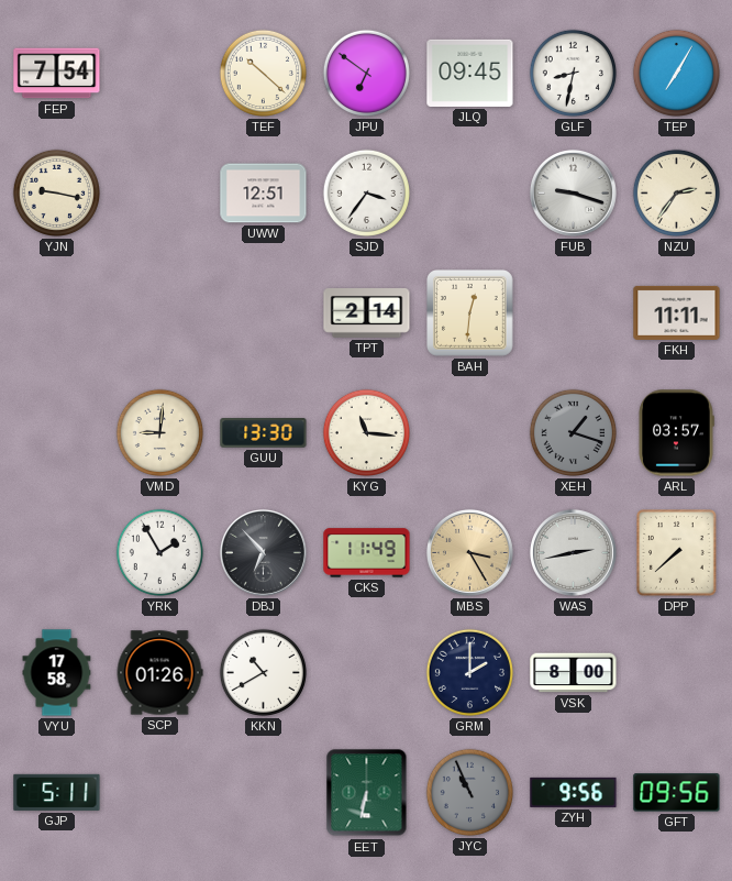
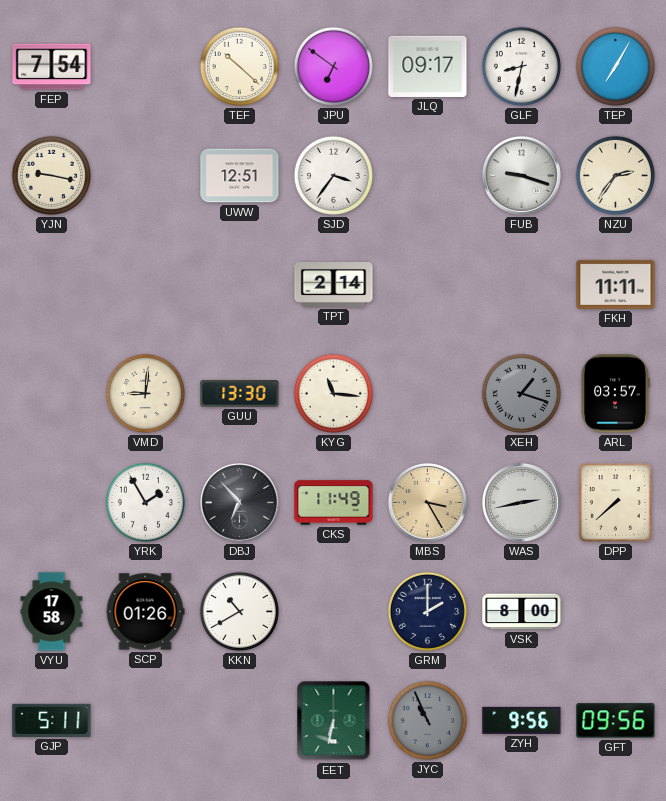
JLQ: 09:45 -> 09:17 (428, 66)
BAH: 12:31 -> none (470, 313)
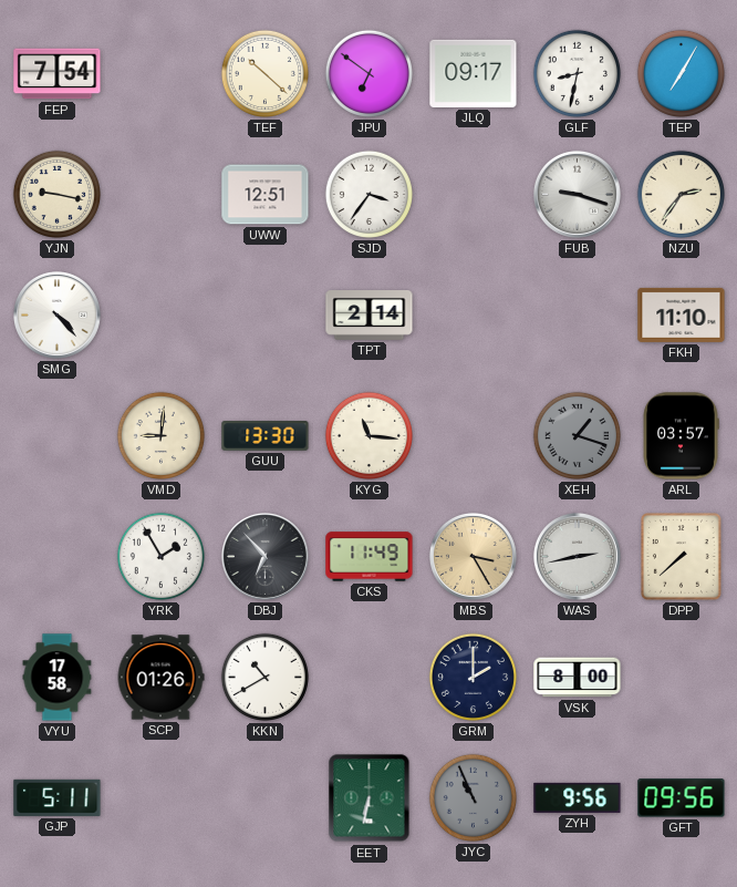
SMG: none -> 4:23 (56, 314)
FKH: 11:11 -> 11:10 (682, 314)
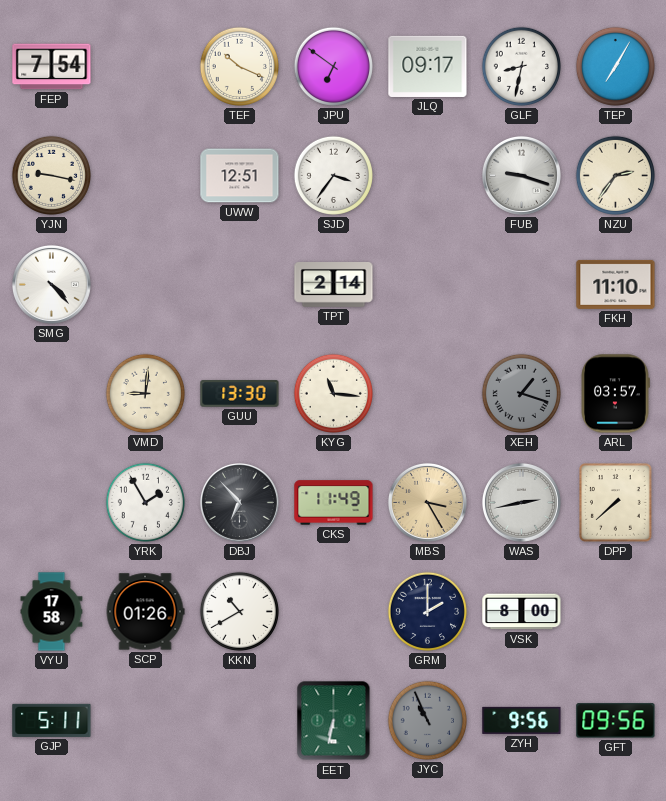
TEF: 10:22 -> 10:19 (239, 66)
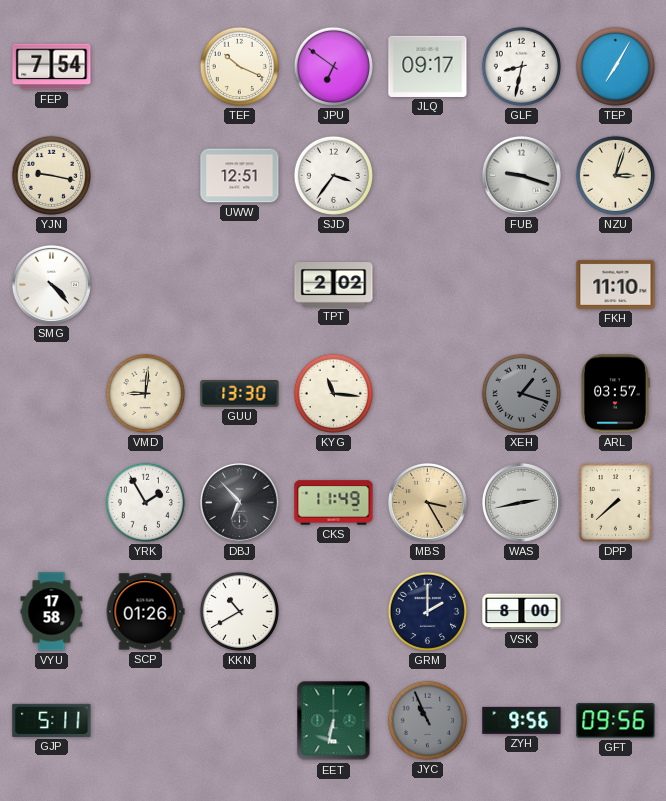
NZU: 2:36 -> 3:03 (615, 175)
TPT: 2:14 -> 2:02 (334, 285)
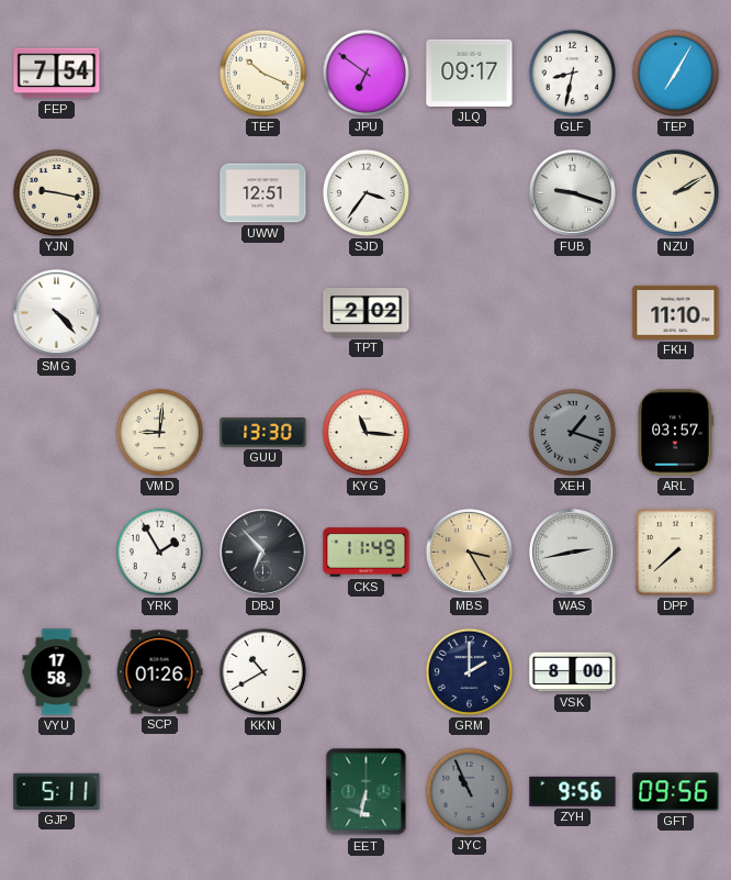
NZU: 3:03 -> 2:10 (675, 192)
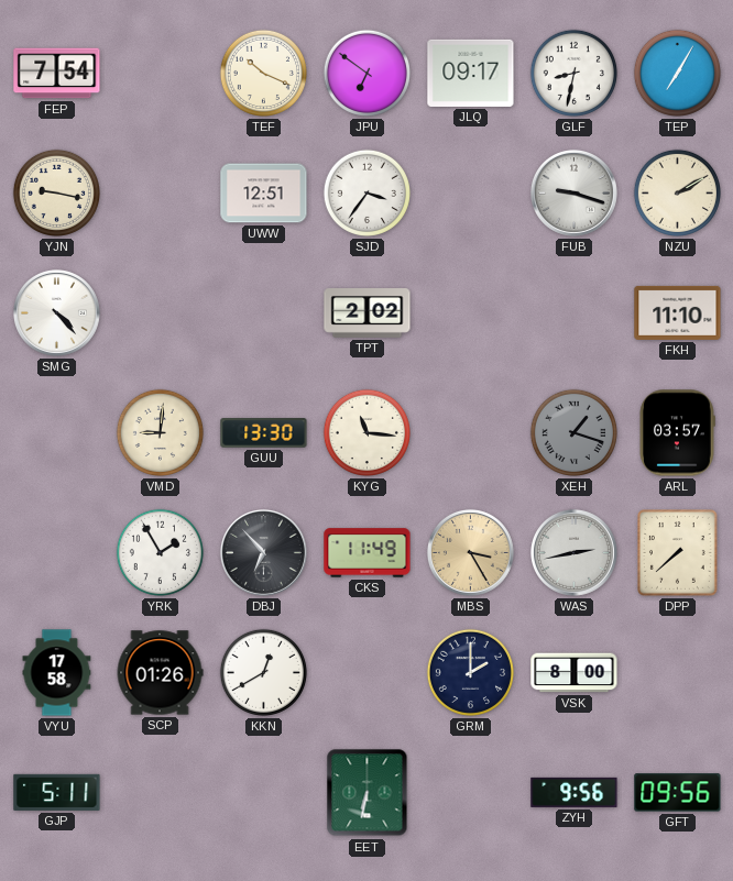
KKN: 10:40 -> 12:40 (263, 672)
JYC: 10:56 -> none (469, 791)
